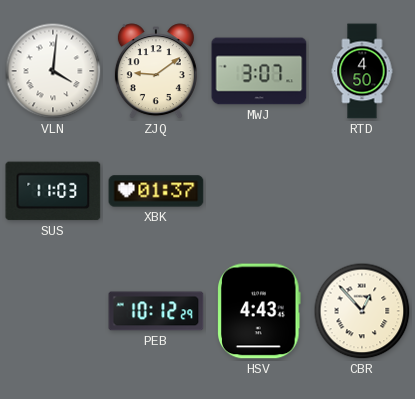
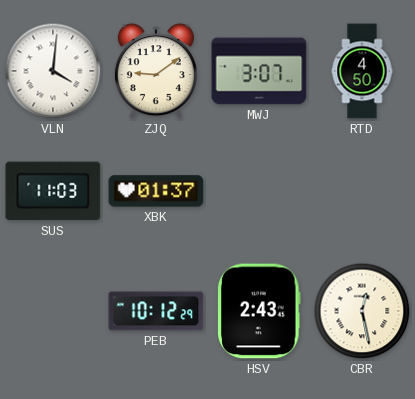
HSV: 4:43 -> 2:43 (259, 311)
CBR: 12:53 -> 12:28 (362, 311)
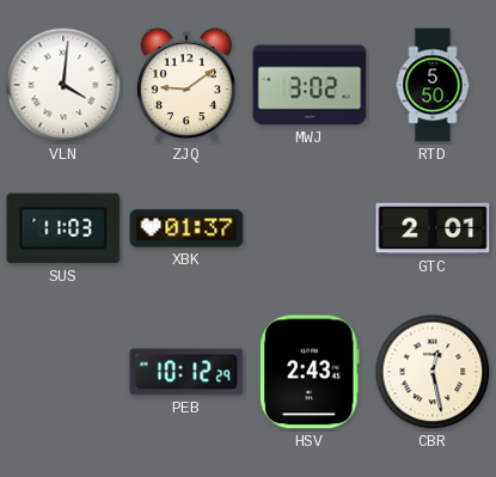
MWJ: 3:07 -> 3:02 (310, 85)
RTD: 4:50 -> 5:50 (433, 85)
GTC: none -> 2:01 (433, 228)
